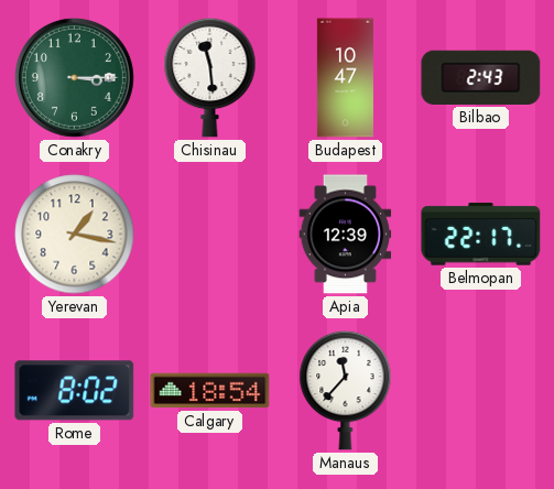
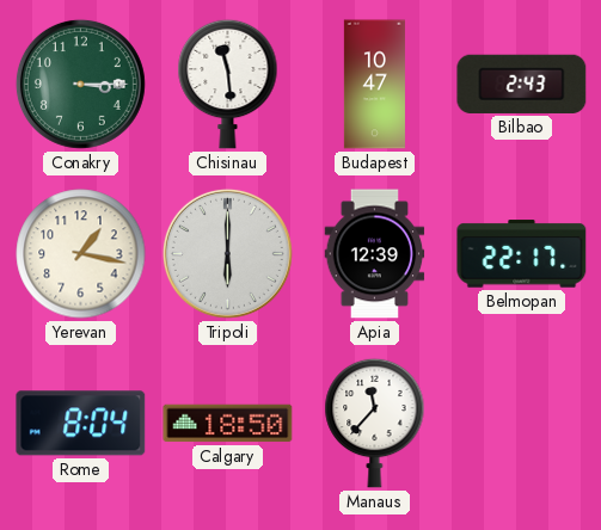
Tripoli: none -> 6:00 (227, 253)
Rome: 8:02 -> 8:04 (81, 424)
Calgary: 18:54 -> 18:50 (228, 424)
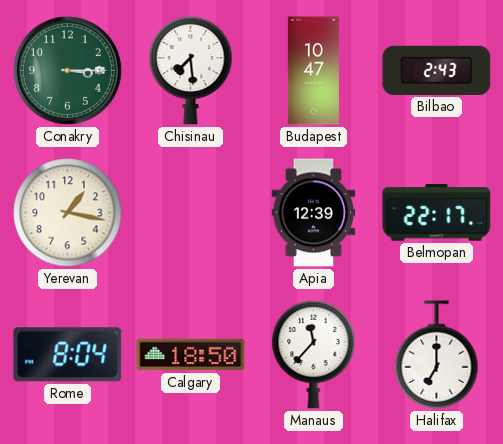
Chisinau: 11:29 -> 7:29 (191, 70)
Tripoli: 6:00 -> none (227, 253)
Halifax: none -> 7:00 (437, 355)
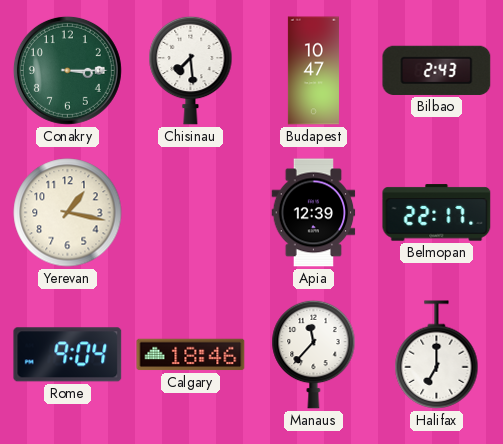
Rome: 8:04 -> 9:04 (68, 355)
Calgary: 18:50 -> 18:46 (191, 355)
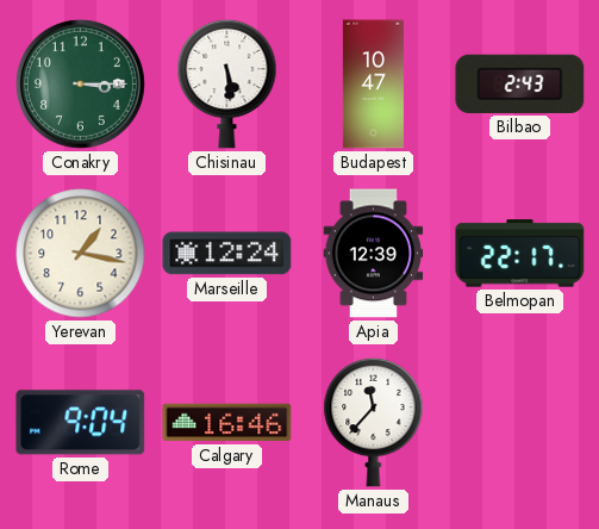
Chisinau: 7:29 -> 5:29 (227, 83)
Marseille: none -> 12:24 (227, 254)
Calgary: 18:46 -> 16:46 (227, 423)
Halifax: 7:00 -> none (437, 355)
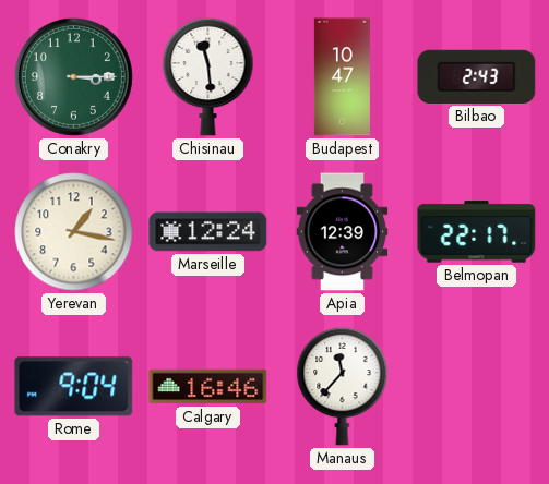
Chisinau: 5:29 -> 11:29 (208, 76)
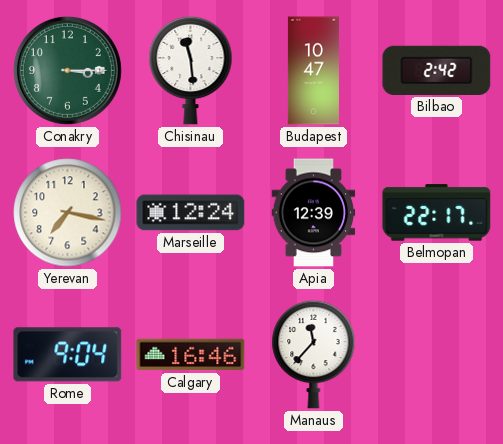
Bilbao: 2:43 -> 2:42 (437, 70)
Yerevan: 1:17 -> 7:17 (68, 213)
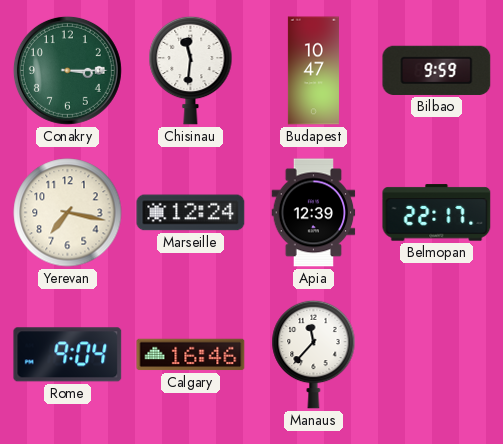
Chisinau: 11:29 -> 11:31 (191, 70)
Bilbao: 2:42 -> 9:59 (437, 70)
